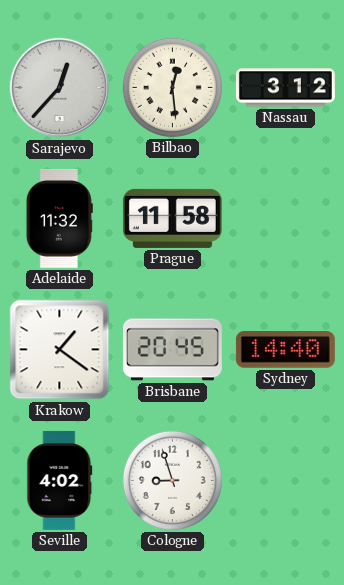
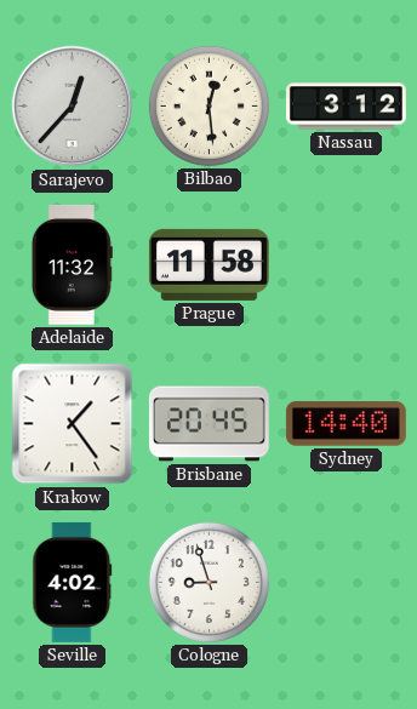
Krakow: 1:21 -> 1:24 (73, 424)
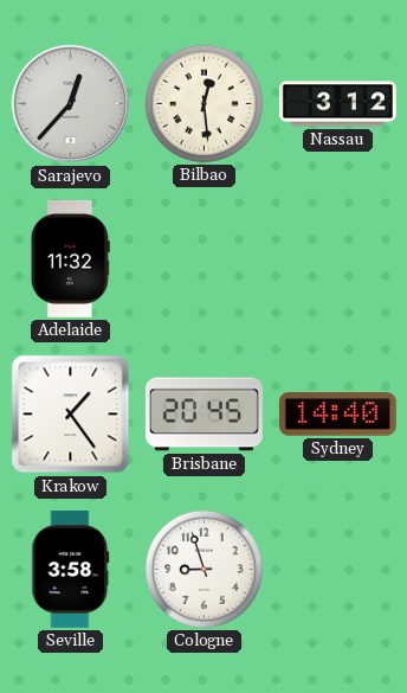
Prague: 11:58 -> none (208, 264)
Seville: 4:02 -> 3:58 (71, 569)
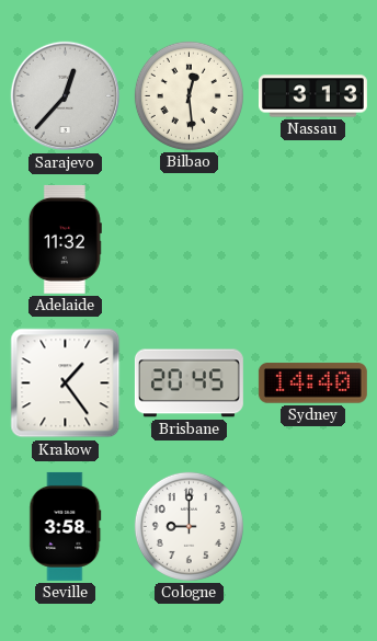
Nassau: 3:12 -> 3:13 (312, 96)
Cologne: 8:57 -> 9:00 (188, 526)
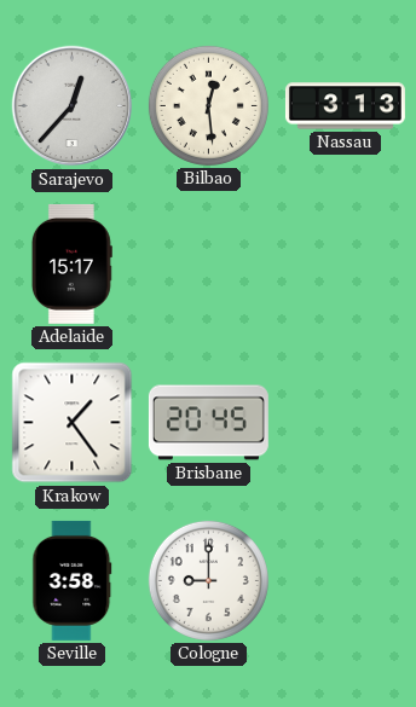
Adelaide: 11:32 -> 15:17 (71, 263)
Sydney: 14:40 -> none (312, 384)
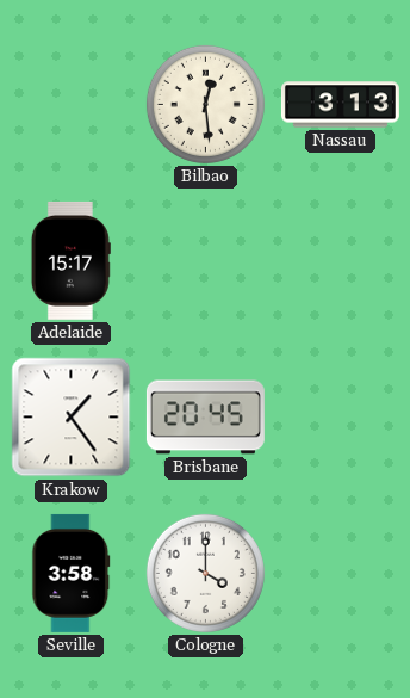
Sarajevo: 12:37 -> none (73, 106)
Cologne: 9:00 -> 4:00 (205, 573)
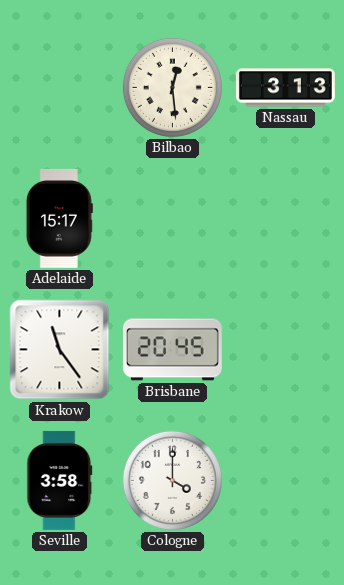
Krakow: 1:24 -> 11:24 (60, 350)
